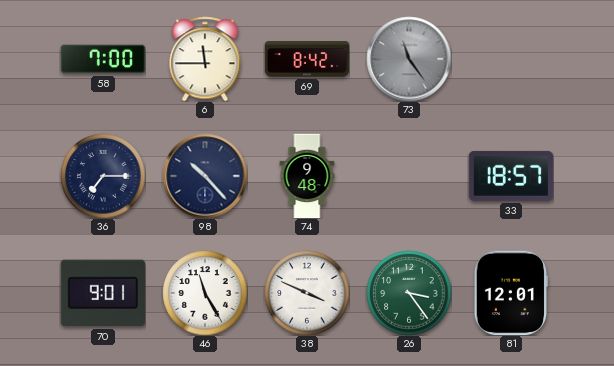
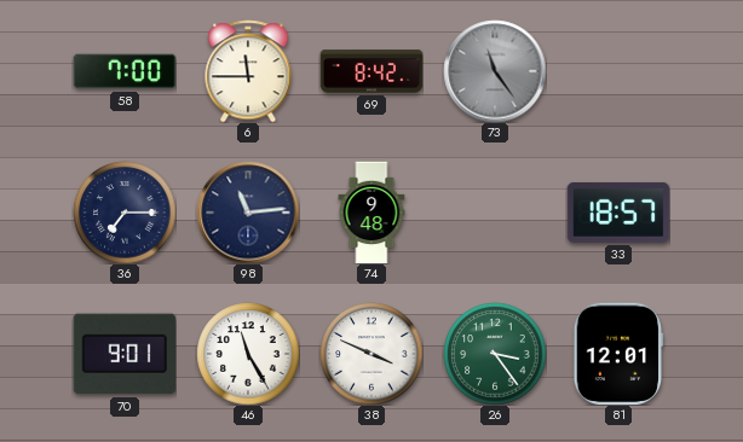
98: 10:23 -> 11:14 (248, 213)
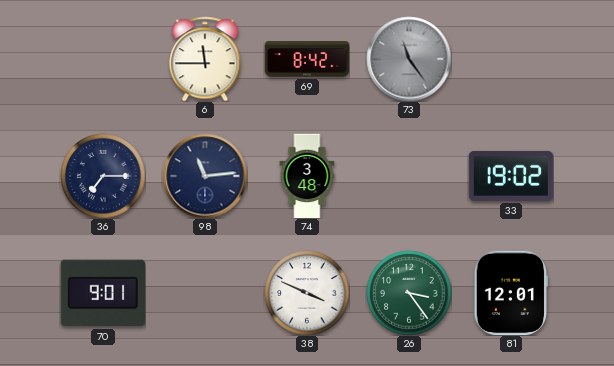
58: 7:00 -> none (125, 71)
74: 9:48 -> 3:48 (307, 176)
33: 18:57 -> 19:02 (511, 176)
46: 11:25 -> none (248, 354)
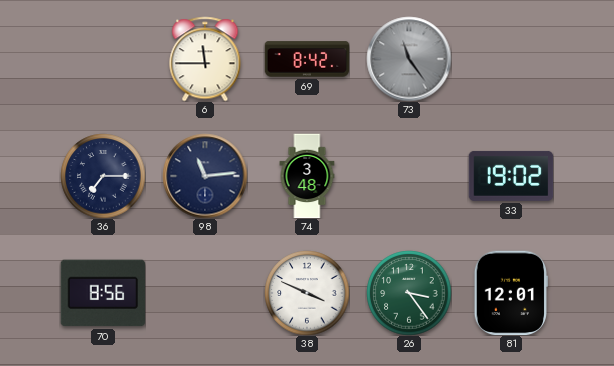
70: 9:01 -> 8:56 (103, 293)
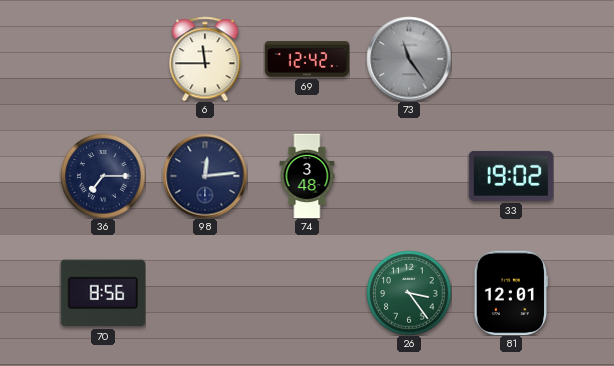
69: 8:42 -> 12:42 (307, 59)
98: 11:14 -> 12:14 (205, 176)
38: 3:49 -> none (307, 293)
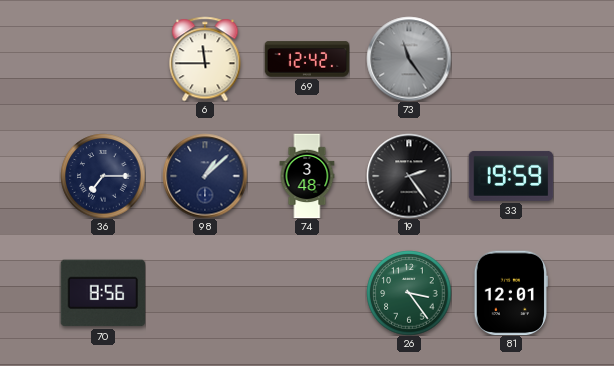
98: 12:14 -> 1:08 (205, 176)
19: none -> 2:24 (409, 176)
33: 19:02 -> 19:59 (511, 176)
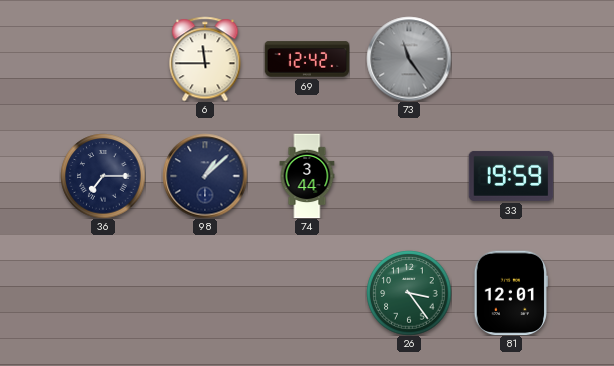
74: 3:48 -> 3:44 (307, 176)
19: 2:24 -> none (409, 176)
70: 8:56 -> none (103, 293)
